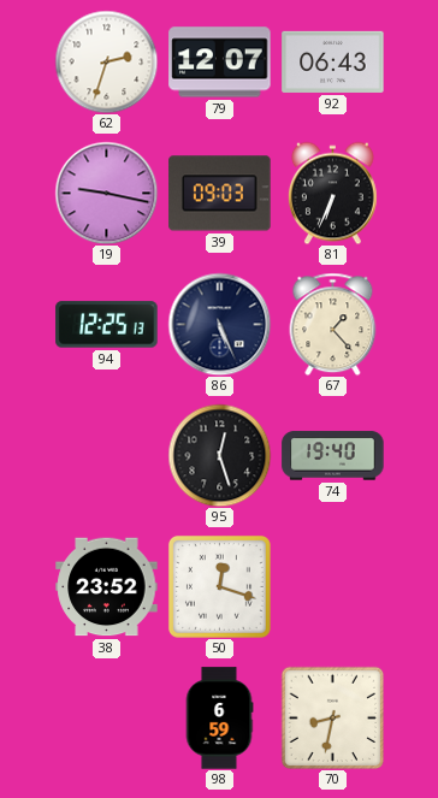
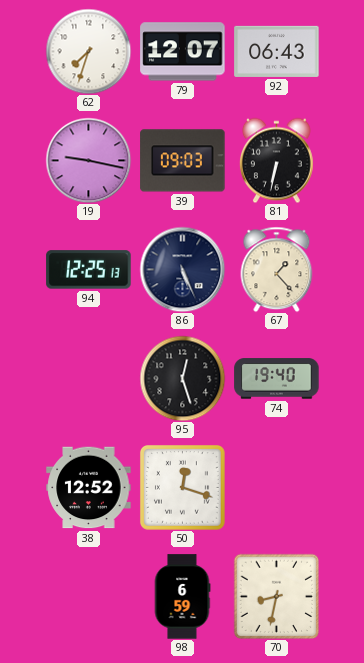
62: 2:33 -> 7:33 (88, 51)
81: 6:34 -> 6:32 (276, 160)
38: 23:52 -> 12:52 (89, 488)
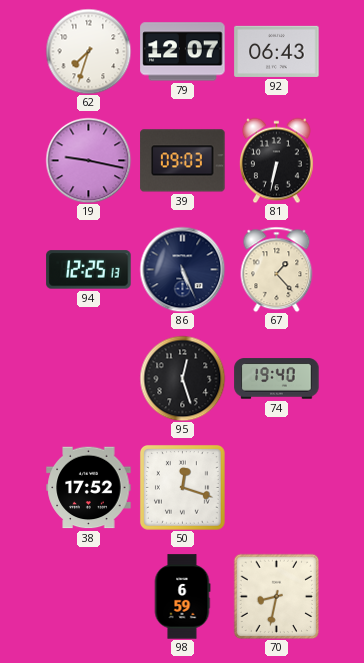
38: 12:52 -> 17:52 (89, 488)
